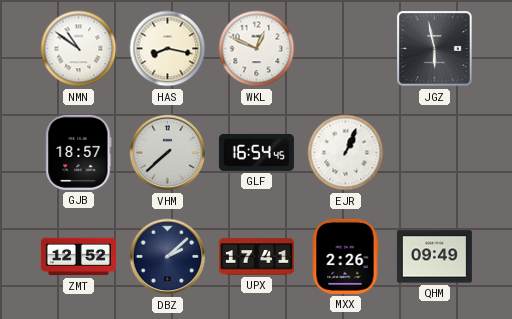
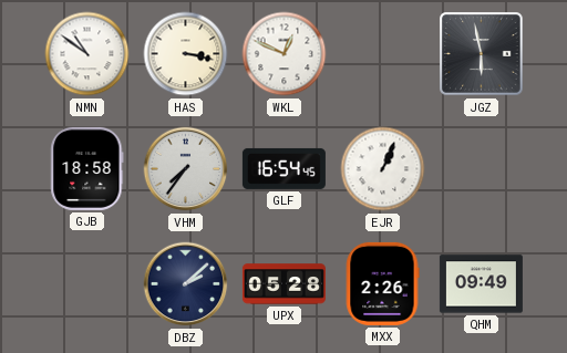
HAS: 8:17 -> 3:17 (186, 54)
GJB: 18:57 -> 18:58 (87, 168)
VHM: 7:38 -> 7:36 (186, 169)
ZMT: 12:52 -> none (78, 257)
UPX: 17:41 -> 05:28 (283, 284)
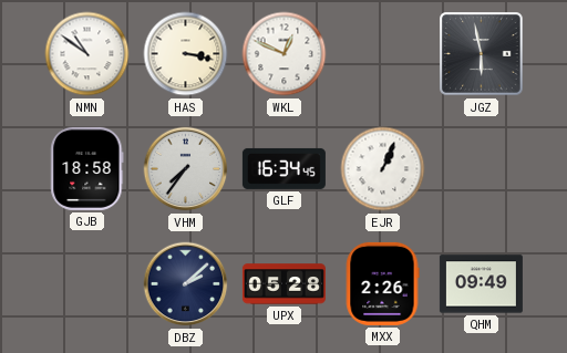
GLF: 16:54 -> 16:34 (283, 168)
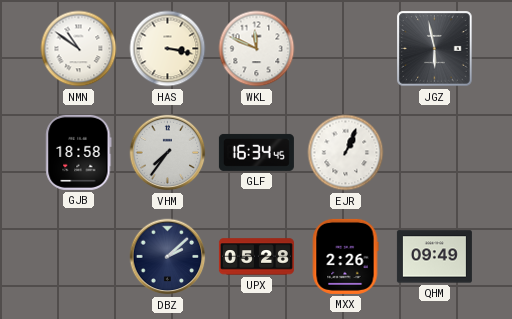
WKL: 12:49 -> 11:49 (257, 49)
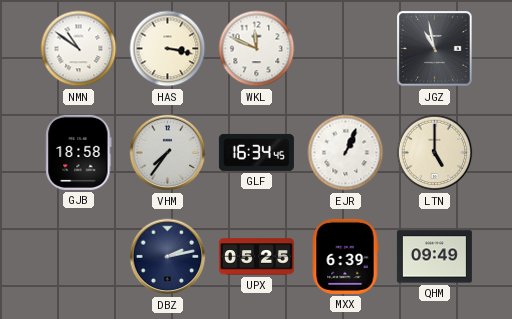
JGZ: 5:58 -> 10:58 (435, 49)
LTN: none -> 5:00 (435, 153)
DBZ: 2:08 -> 2:13 (168, 257)
UPX: 05:28 -> 05:25 (256, 257)
MXX: 2:26 -> 6:39 (345, 256)
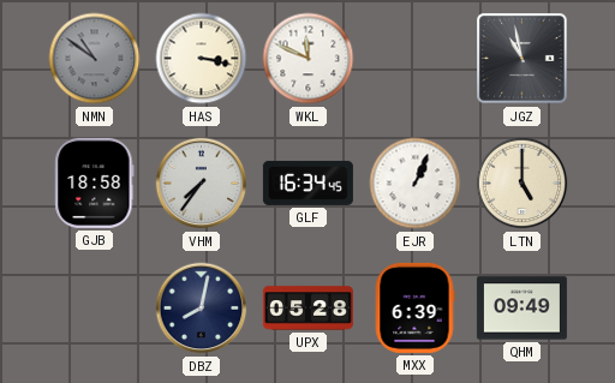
NMN dial: white -> grey (95, 59)
DBZ: 2:13 -> 8:02 (202, 309)
UPX: 05:25 -> 05:28 (307, 309)
